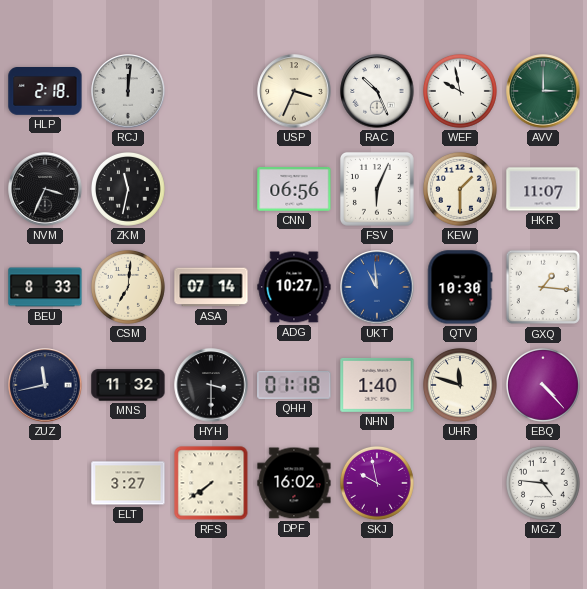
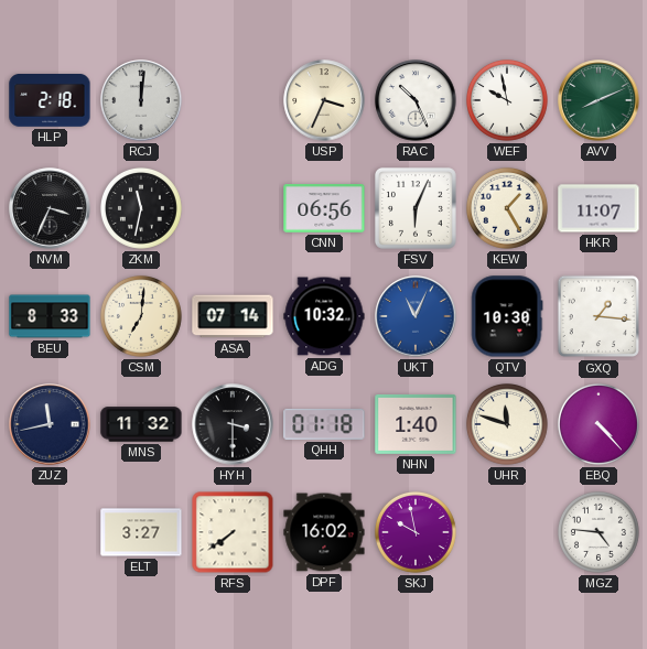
AVV: 3:00 -> 8:11 (599, 100)
KEW: 1:30 -> 1:25 (507, 208)
ADG: 10:27 -> 10:32 (324, 316)
UKT: 10:59 -> 11:04 (416, 316)
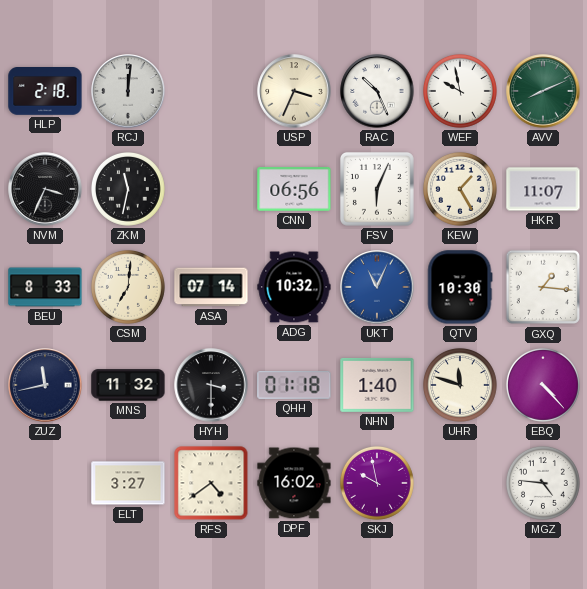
RFS: 7:39 -> 4:39 (211, 483)
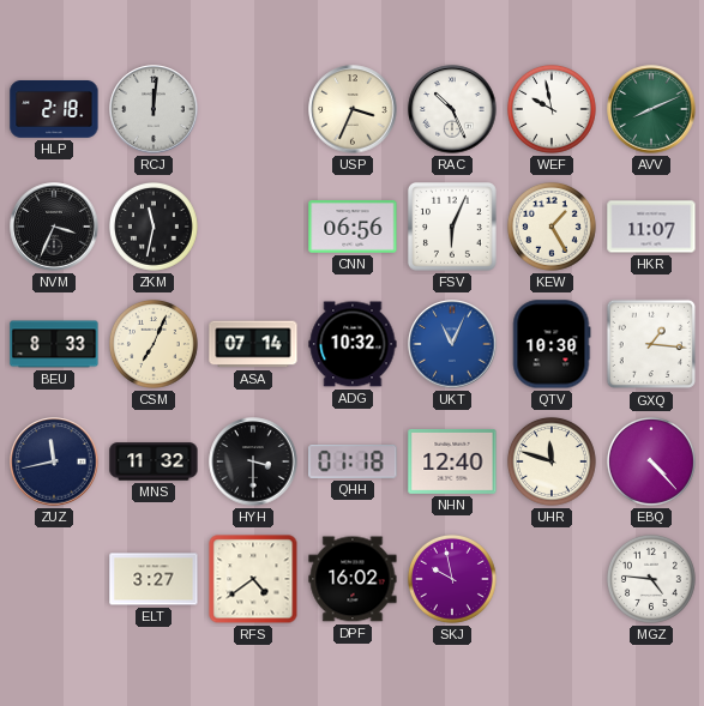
CSM: 7:01 -> 7:04 (154, 344)
NHN: 1:40 -> 12:40 (452, 461)
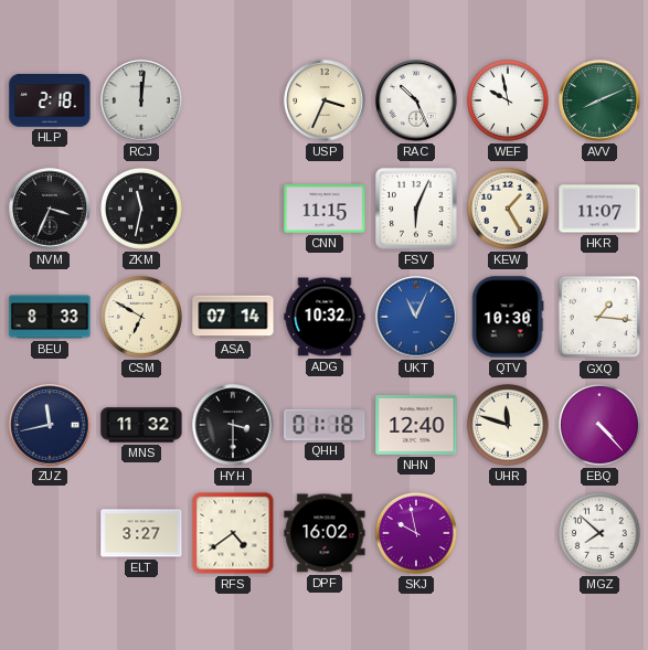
CNN: 06:56 -> 11:15 (325, 209)
CSM: 7:04 -> 6:50 (141, 317)
MGZ: 4:46 -> 7:52 (599, 533)
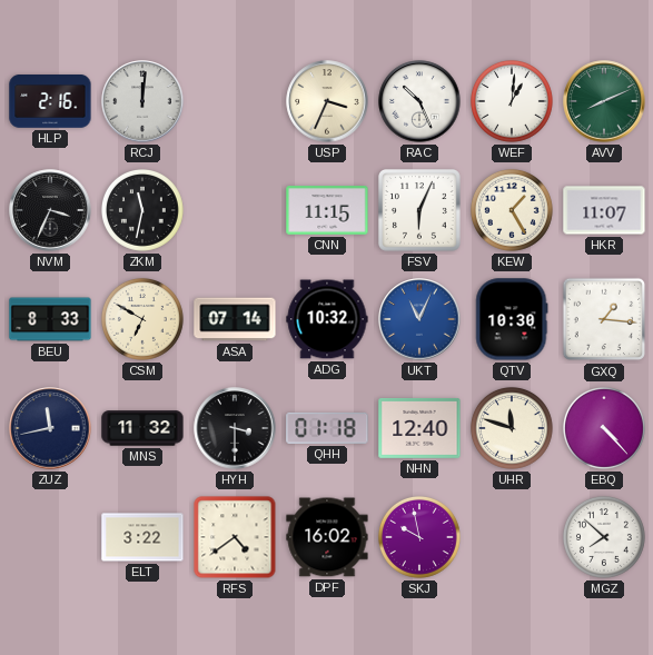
HLP: 2:18 -> 2:16 (50, 102)
WEF: 9:58 -> 1:01 (512, 101)
ELT: 3:27 -> 3:22 (142, 537)
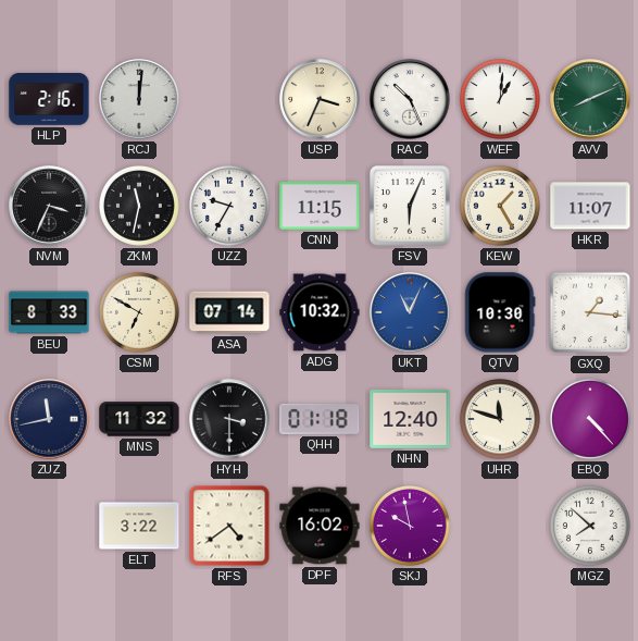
UZZ: none -> 9:35 (229, 206)
